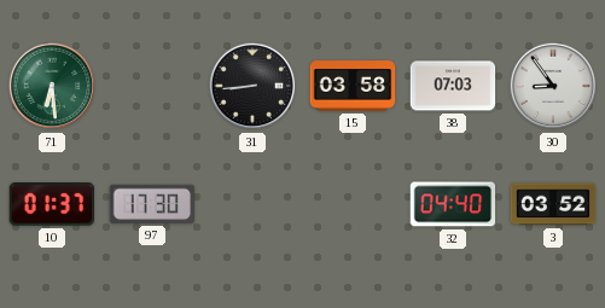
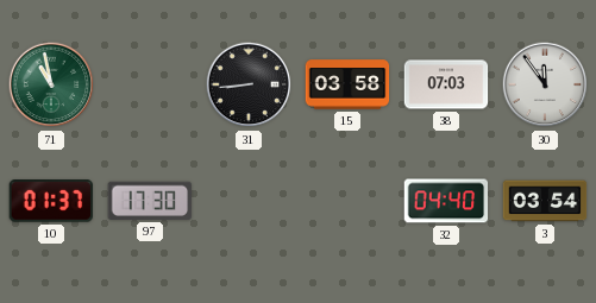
71: 6:29 -> 10:58 (51, 84)
30: 8:54 -> 11:54 (545, 84)
3: 03:52 -> 03:54 (545, 201)
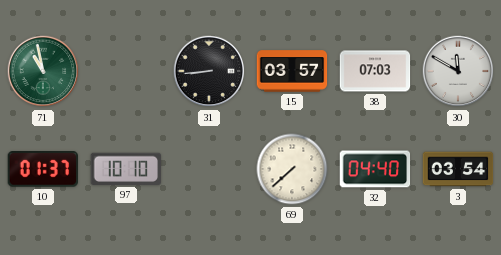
15: 03:58 -> 03:57 (292, 71)
30: 11:54 -> 11:50 (458, 71)
97: 17:30 -> 10:10 (126, 169)
69: none -> 7:38 (292, 169)
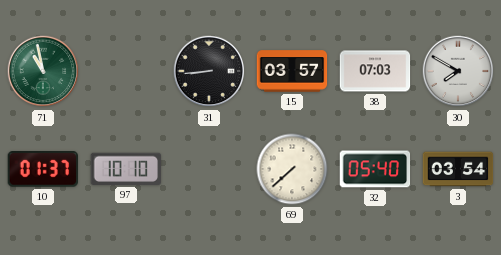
30: 11:50 -> 7:50 (458, 71)
32: 04:40 -> 05:40 (375, 169)
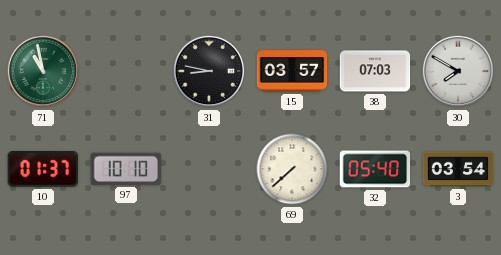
31: 8:44 -> 8:47 (209, 71)
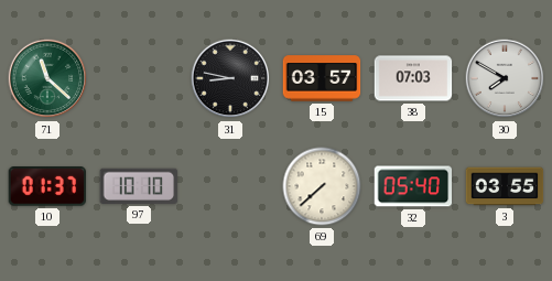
71: 10:58 -> 11:22 (47, 78)
3: 03:54 -> 03:55 (505, 186)
